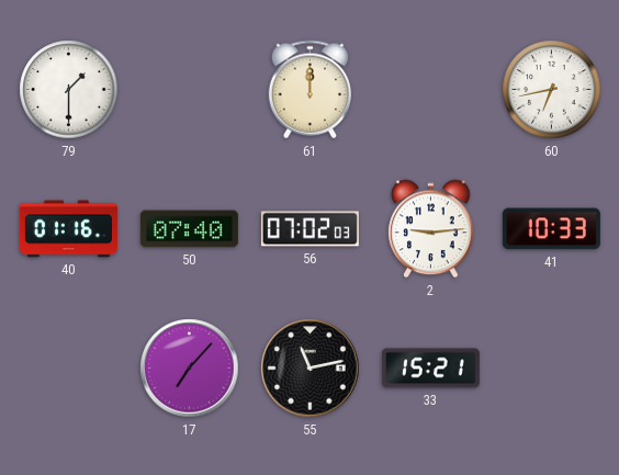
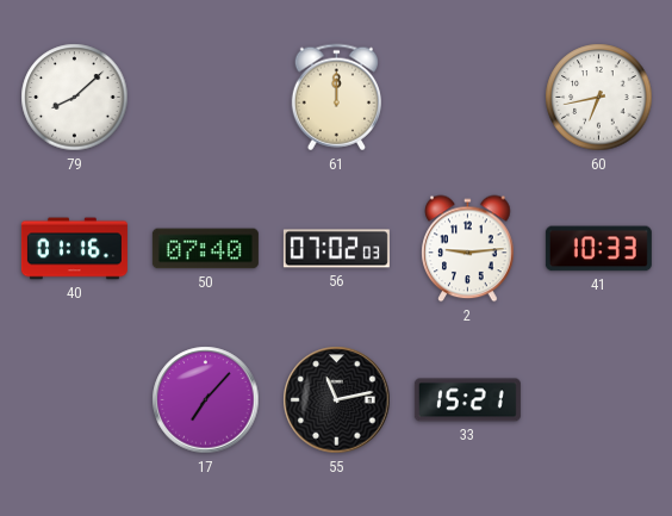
79: 1:30 -> 8:08 (75, 98)
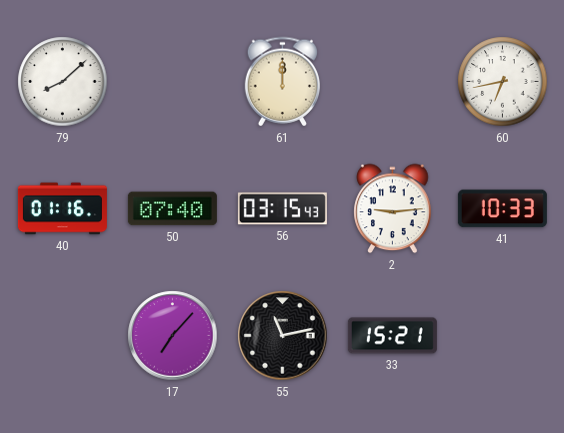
56: 07:02 -> 03:15 (282, 209)
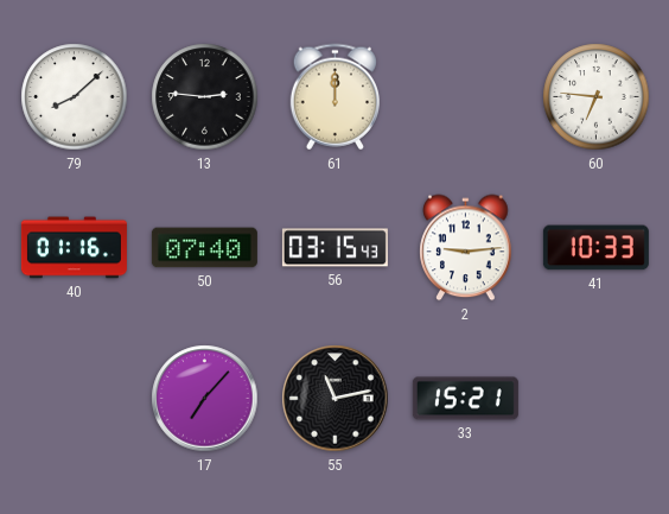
13: none -> 2:46 (205, 97)
60: 6:43 -> 6:46 (597, 97)
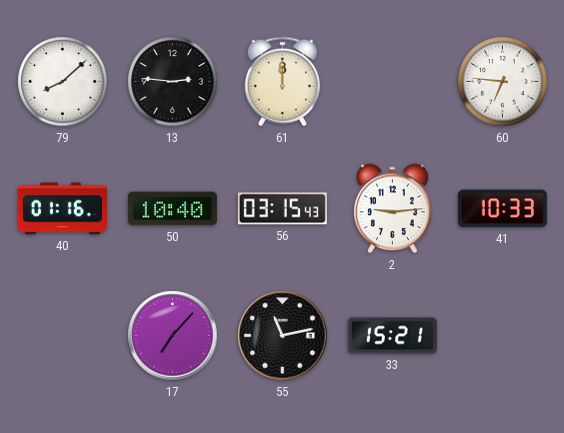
50: 07:40 -> 10:40 (172, 209)
